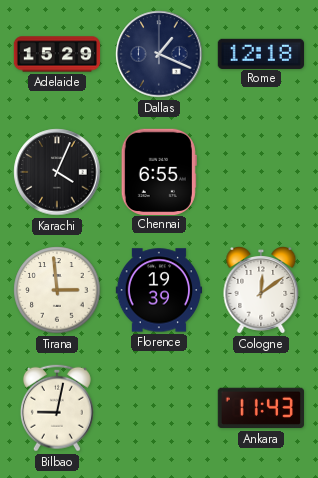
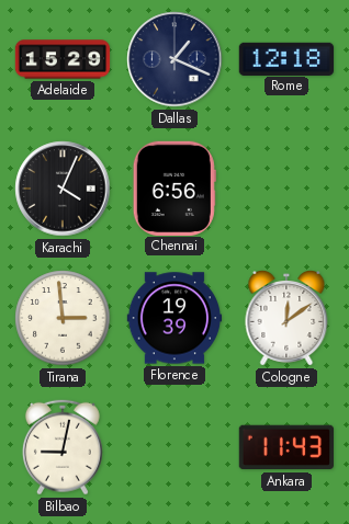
Chennai: 6:55 -> 6:56 (174, 187)
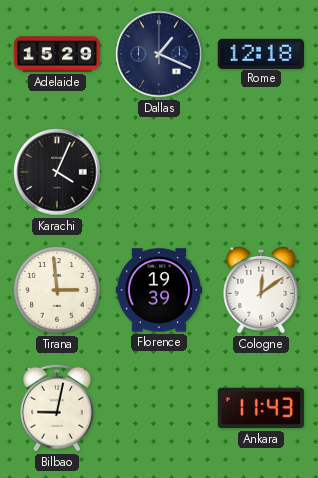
Chennai: 6:56 -> none (174, 187)
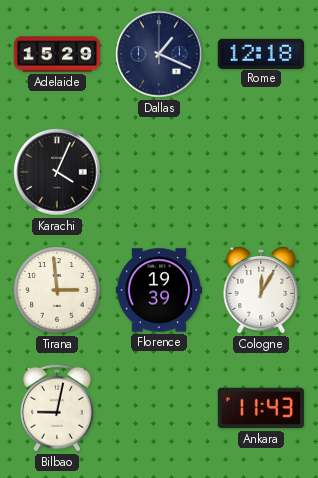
Cologne: 12:09 -> 12:05 (261, 291)
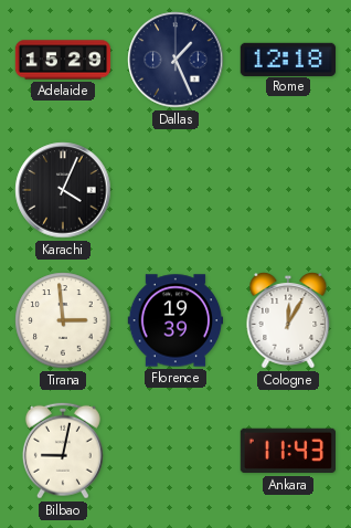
Dallas: 1:19 -> 1:26 (175, 60)
